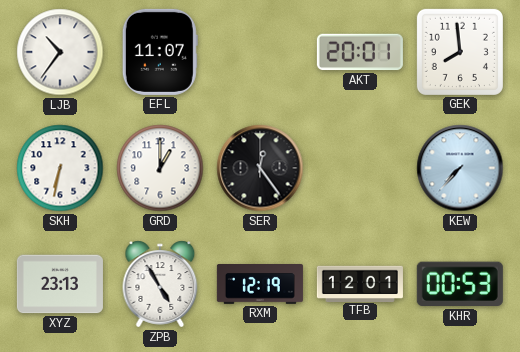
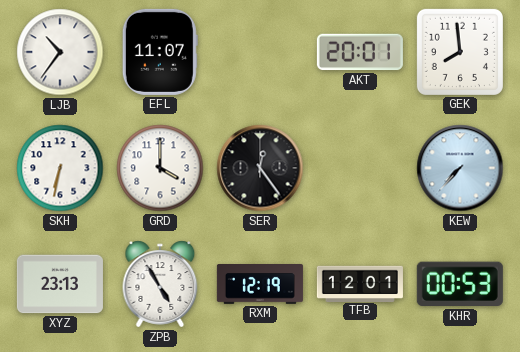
GRD: 1:00 -> 4:00 (160, 168)
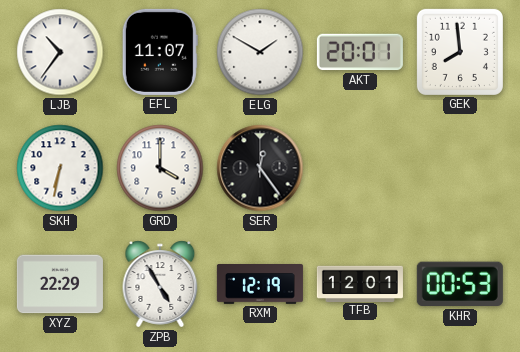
ELG: none -> 1:50 (260, 52)
KEW: 7:37 -> none (460, 168)
XYZ: 23:13 -> 22:29 (60, 284)
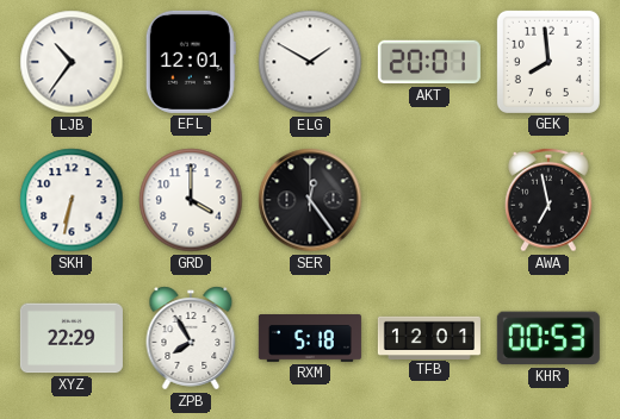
EFL: 11:07 -> 12:01 (191, 62)
AWA: none -> 6:58 (548, 200)
ZPB: 4:55 -> 7:55 (191, 338)
RXM: 12:19 -> 5:18 (310, 339)
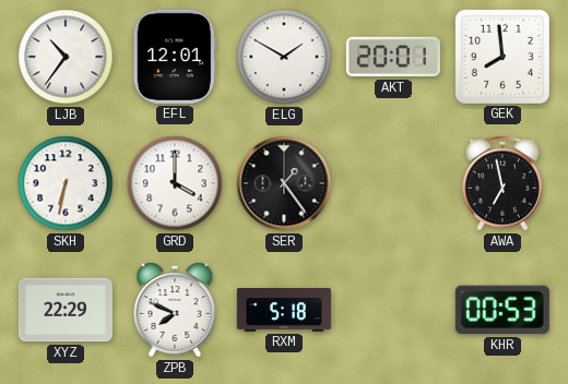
SER: 12:24 -> 1:24 (284, 183)
ZPB: 7:55 -> 7:49 (175, 310)
TFB: 12:01 -> none (429, 337)
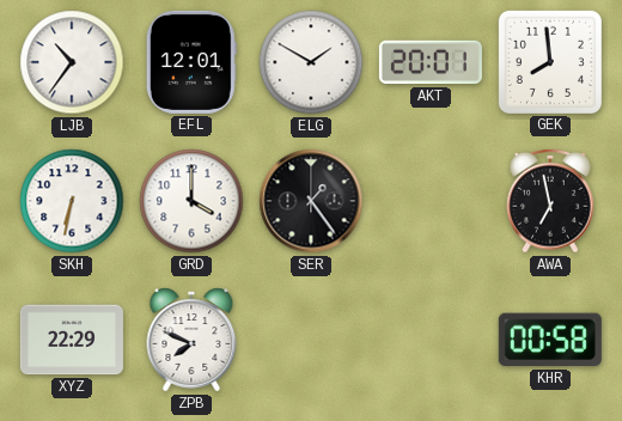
RXM: 5:18 -> none (284, 311)
KHR: 00:53 -> 00:58 (550, 340)
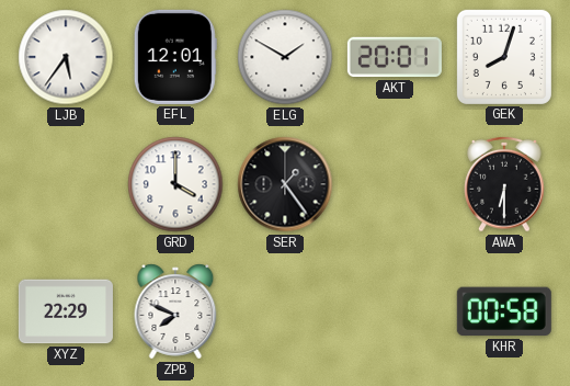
LJB: 10:36 -> 5:36 (66, 57)
GEK: 7:59 -> 8:03 (504, 57)
SKH: 6:32 -> none (72, 201)
AWA: 6:58 -> 6:30 (504, 184)
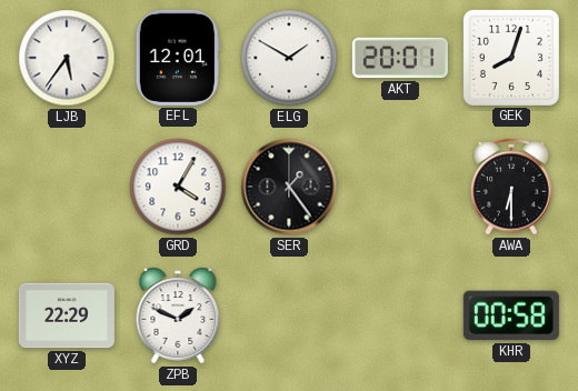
GRD: 4:00 -> 4:05 (178, 187)
ZPB: 7:49 -> 1:49 (178, 315)
